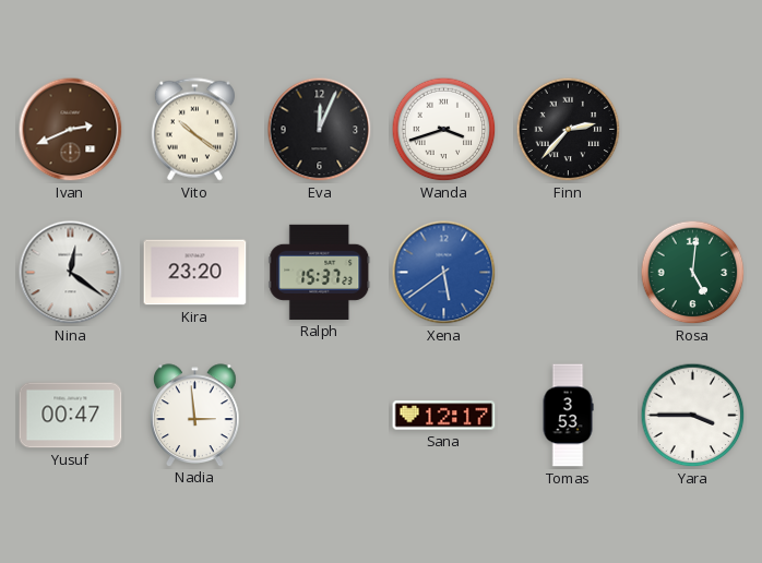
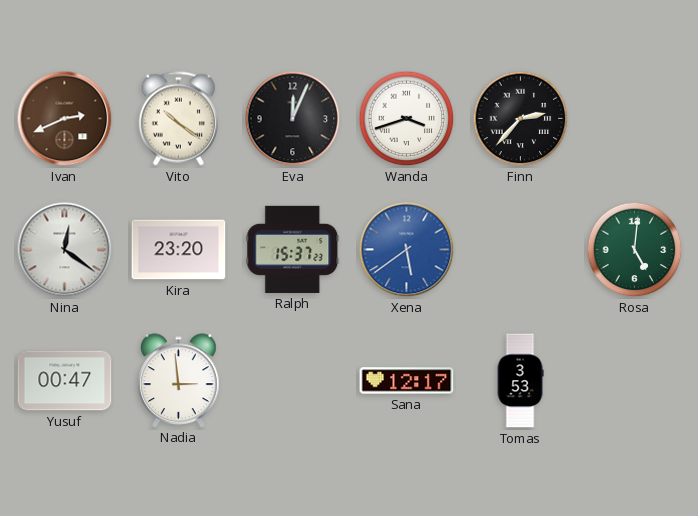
Yara: 3:45 -> none (693, 416)
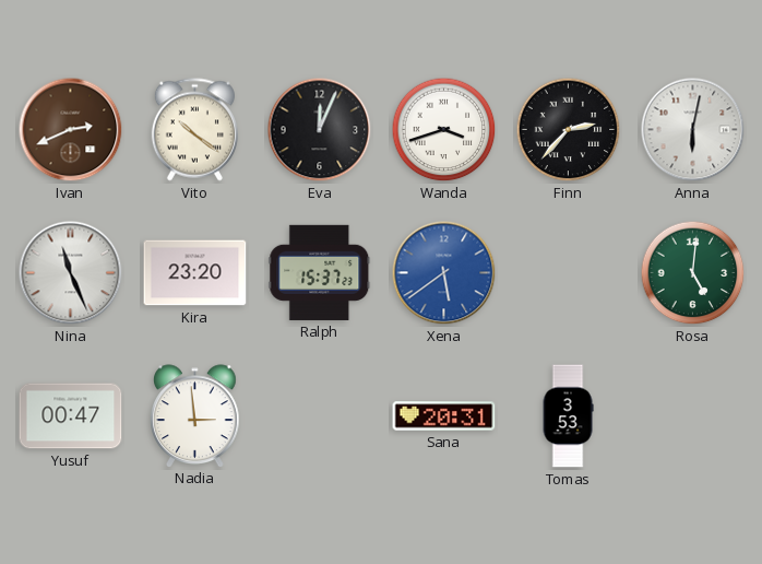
Anna: none -> 6:02 (693, 130)
Nina: 12:21 -> 11:26 (71, 273)
Sana: 12:17 -> 20:31 (444, 416)
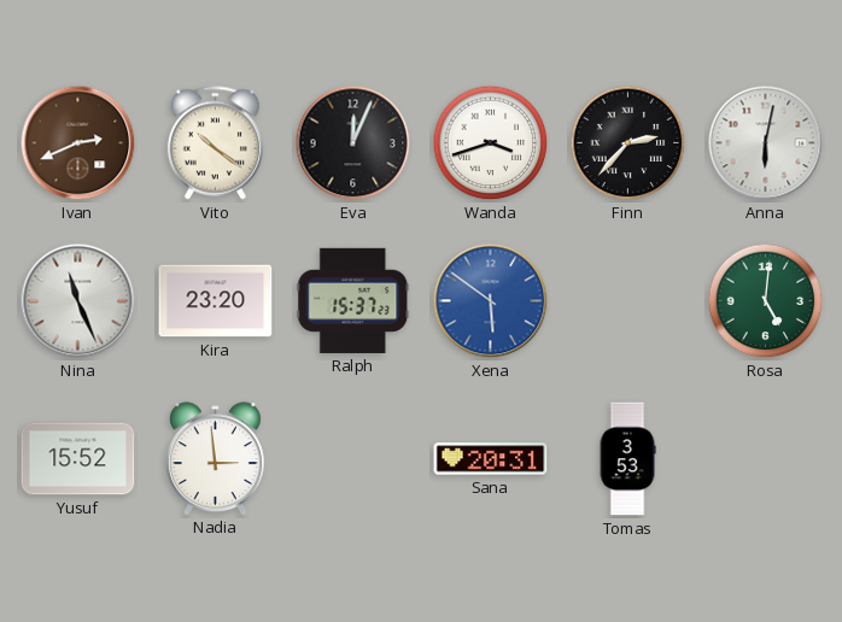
Xena: 5:39 -> 5:51 (491, 301)
Yusuf: 00:47 -> 15:52 (78, 459)
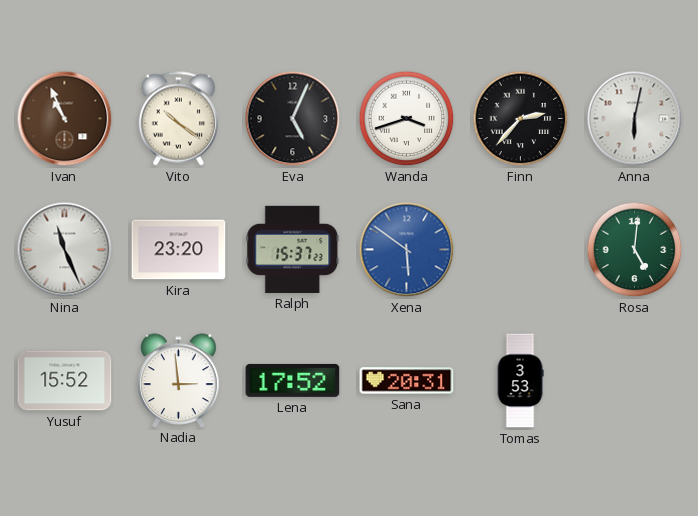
Ivan: 2:41 -> 10:56 (65, 119)
Eva: 12:04 -> 5:04 (293, 119)
Lena: none -> 17:52 (293, 380)
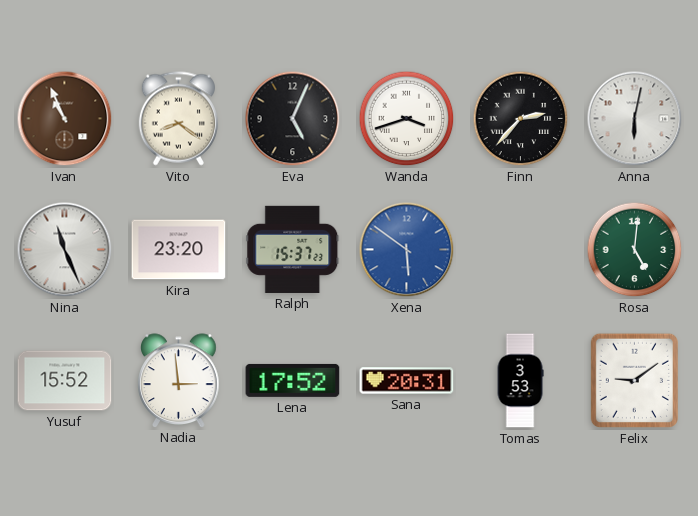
Vito: 10:21 -> 8:21 (178, 119)
Felix: none -> 9:09 (634, 380)
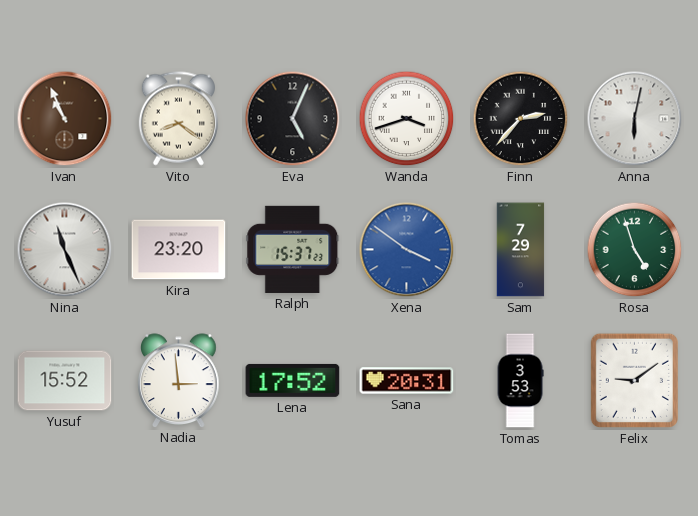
Xena: 5:51 -> 3:51 (407, 250)
Sam: none -> 7:29 (521, 250)
Rosa: 5:01 -> 4:57 (635, 250)
